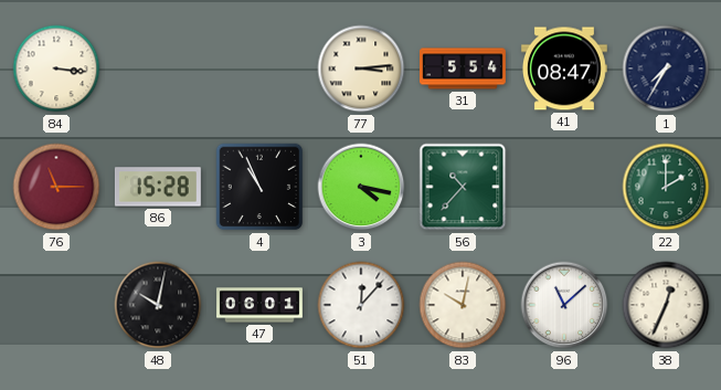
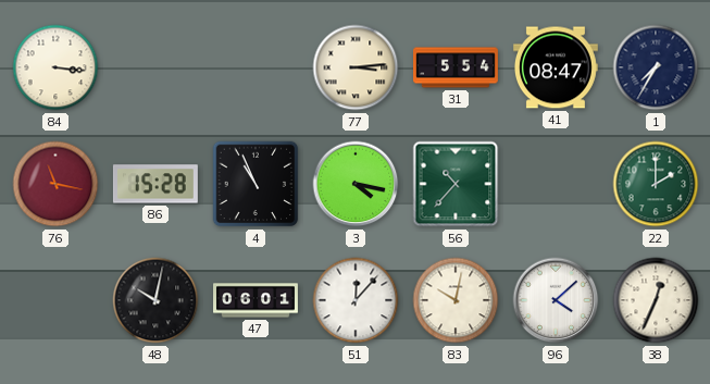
76: 11:15 -> 11:17 (55, 184)
96: 11:08 -> 4:08 (556, 300)
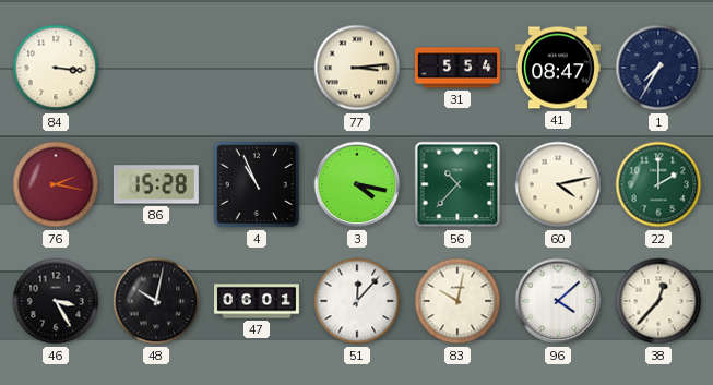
76: 11:17 -> 2:17 (56, 184)
60: none -> 4:13 (558, 184)
46: none -> 3:25 (56, 301)
38: 12:34 -> 12:37 (658, 301)
